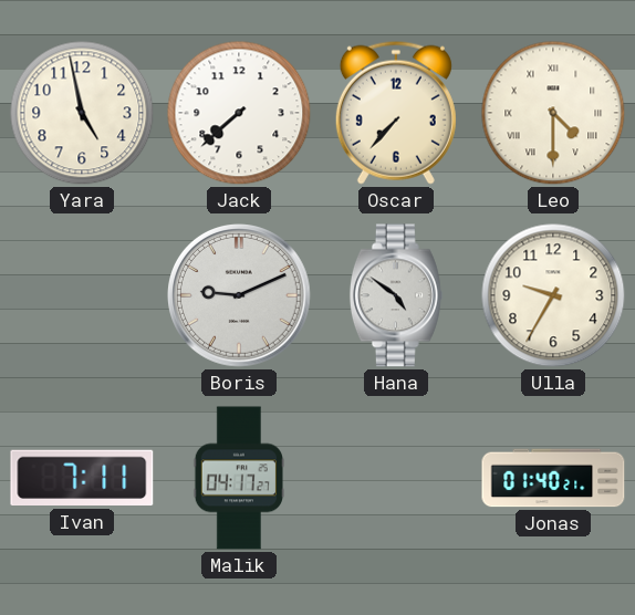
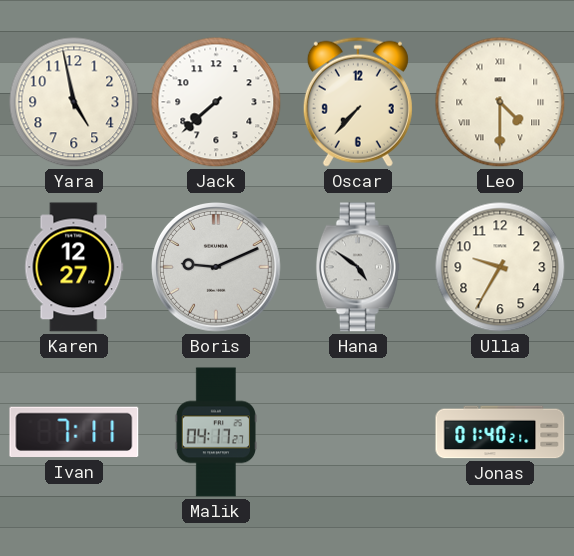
Karen: none -> 12:27 (74, 267)
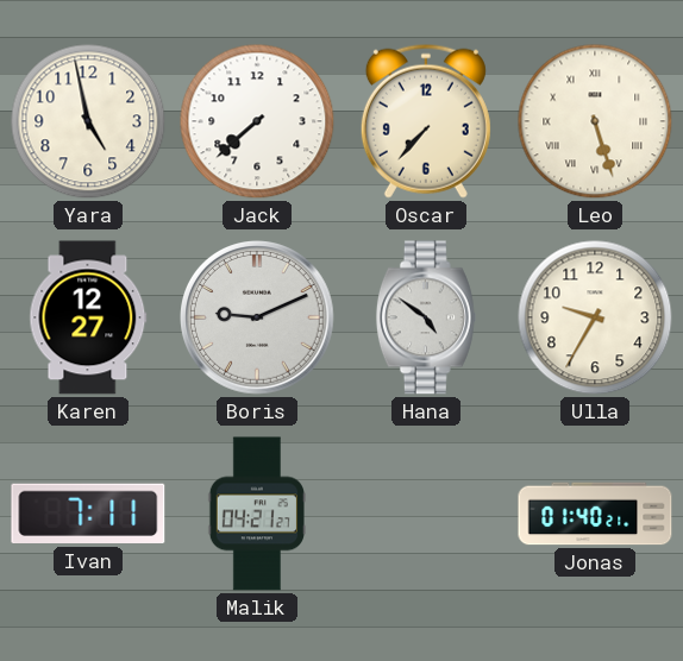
Leo: 4:30 -> 5:27 (595, 121)
Malik: 04:17 -> 04:21 (256, 514)
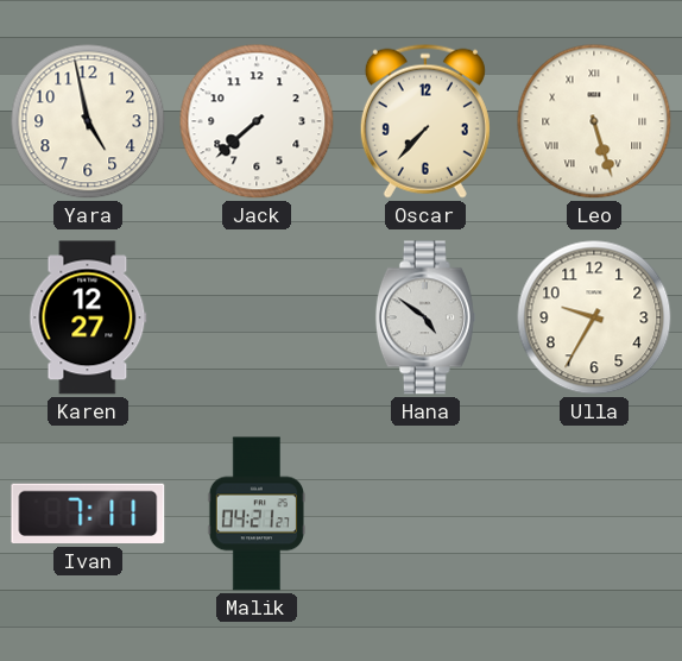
Boris: 9:11 -> none (258, 319)
Jonas: 01:40 -> none (595, 514)
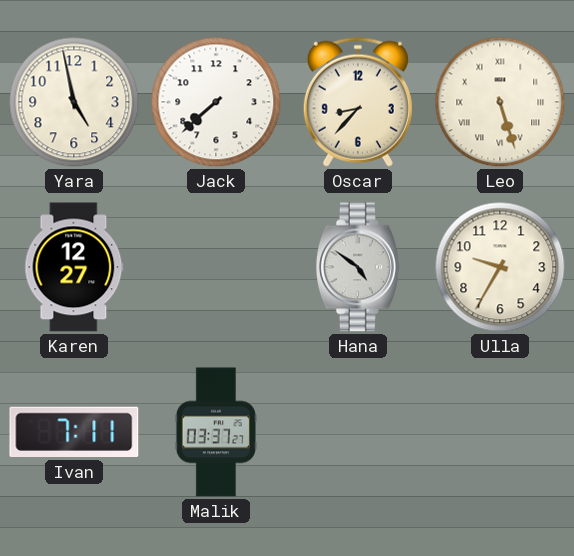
Oscar: 7:37 -> 8:37 (358, 102)
Malik: 04:21 -> 03:37 (215, 432)
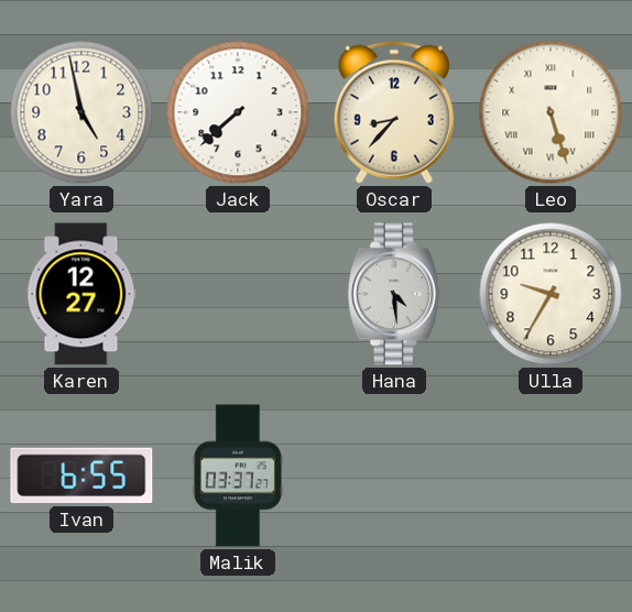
Hana: 4:51 -> 4:29 (394, 294)
Ivan: 7:11 -> 6:55 (81, 476)
